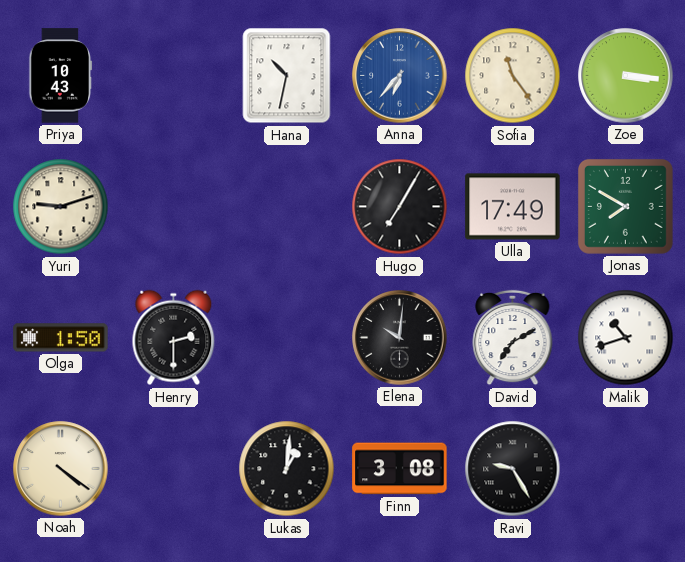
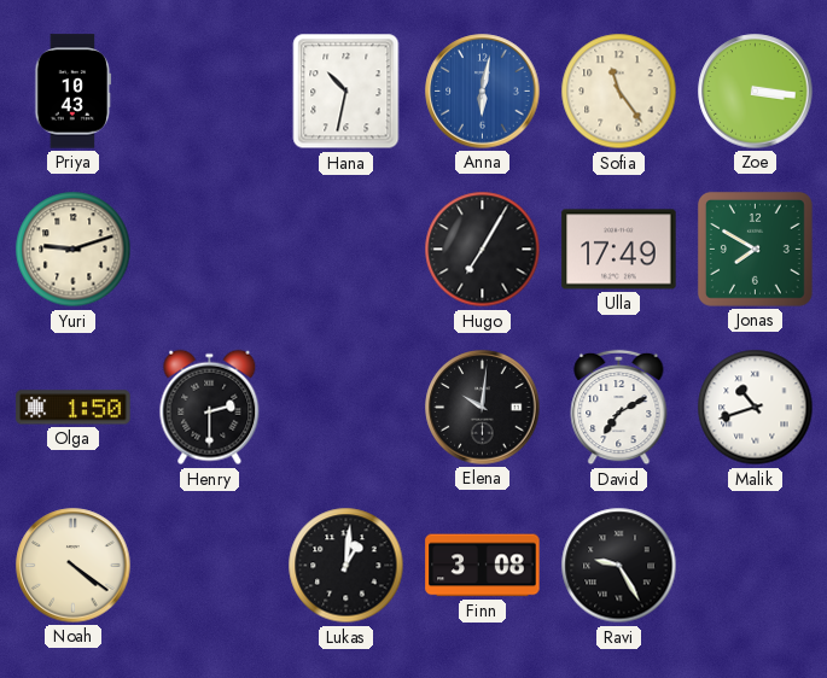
Anna: 6:37 -> 6:02 (483, 92)
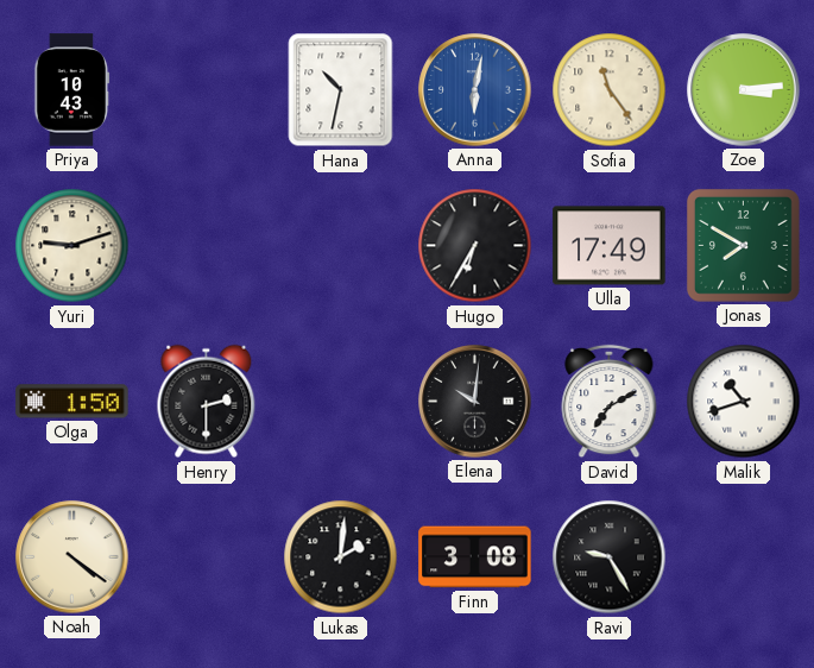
Zoe: 3:16 -> 3:14 (744, 90)
Hugo: 7:05 -> 6:35 (475, 246)
Lukas: 1:01 -> 2:01 (341, 557)
